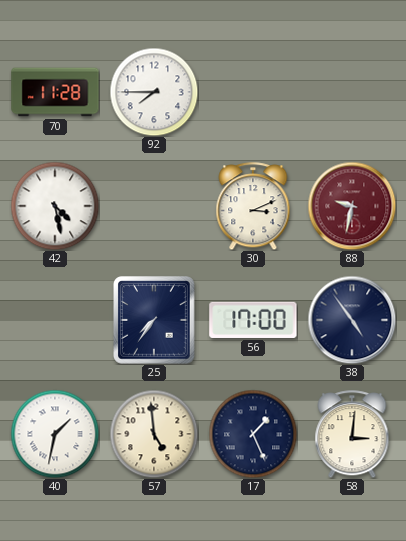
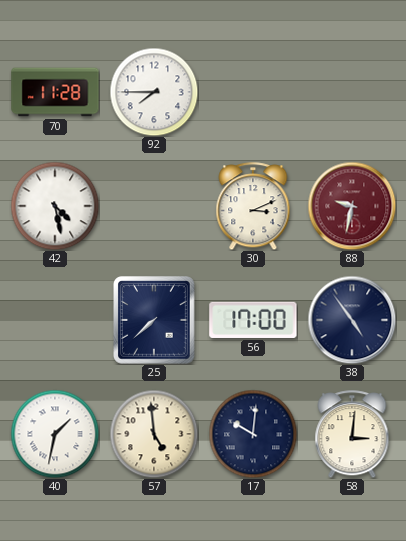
25: 7:36 -> 7:38 (155, 320)
17: 1:26 -> 10:01 (253, 434)
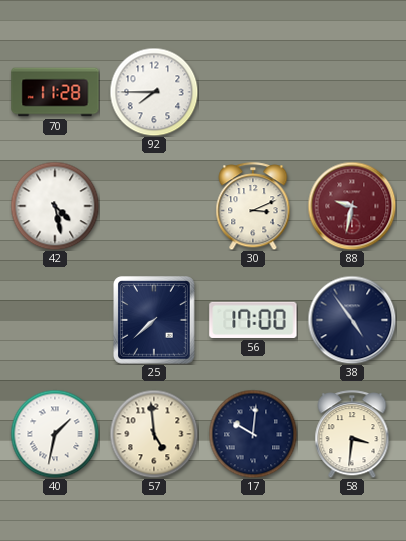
58: 3:01 -> 3:31 (352, 434)
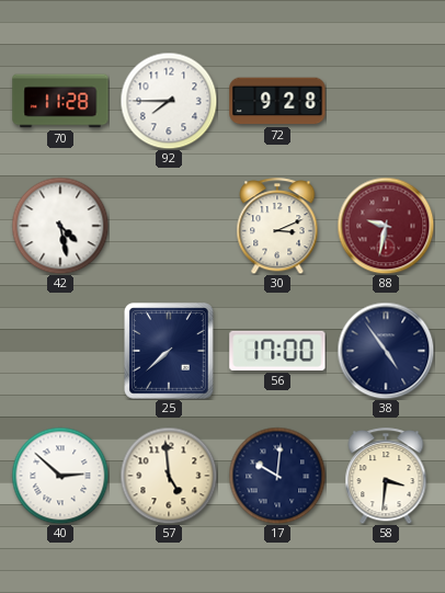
72: none -> 9:28 (277, 101)
40: 1:32 -> 2:52 (60, 476)
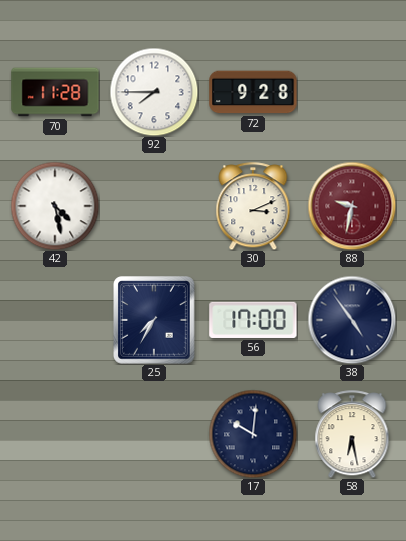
25: 7:38 -> 7:35 (155, 320)
40: 2:52 -> none (60, 476)
57: 4:59 -> none (169, 476)
58: 3:31 -> 6:28 (352, 434)
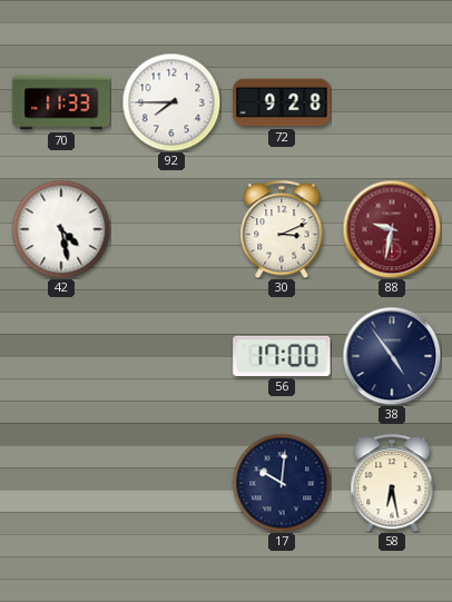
70: 11:28 -> 11:33 (61, 102)
25: 7:35 -> none (155, 320)
